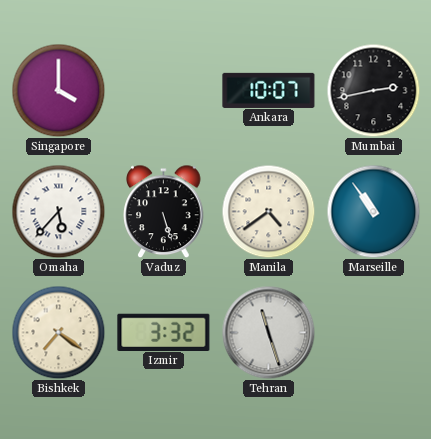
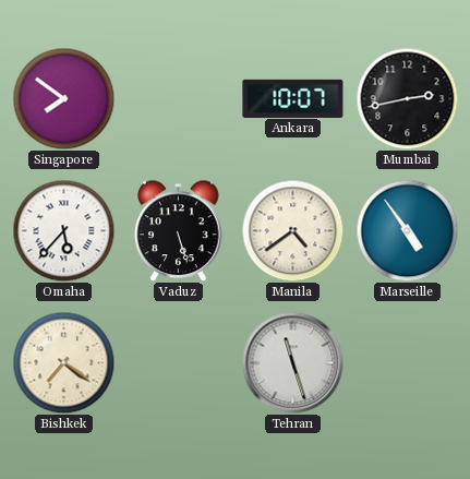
Singapore: 4:00 -> 7:51 (63, 98)
Marseille: 10:54 -> 4:54 (407, 230)
Izmir: 3:32 -> none (164, 332)
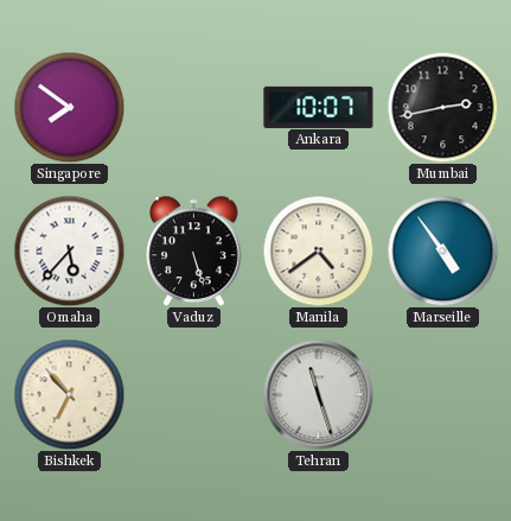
Bishkek: 7:21 -> 6:53 (69, 394)
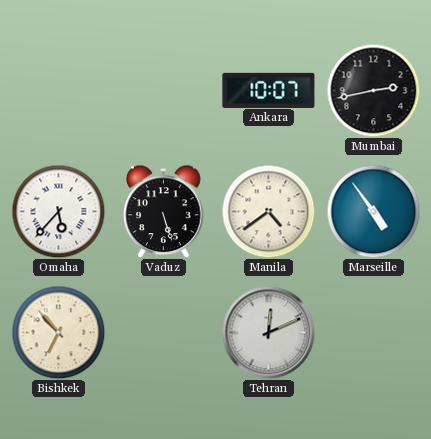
Singapore: 7:51 -> none (69, 107)
Tehran: 11:27 -> 12:11 (268, 332)
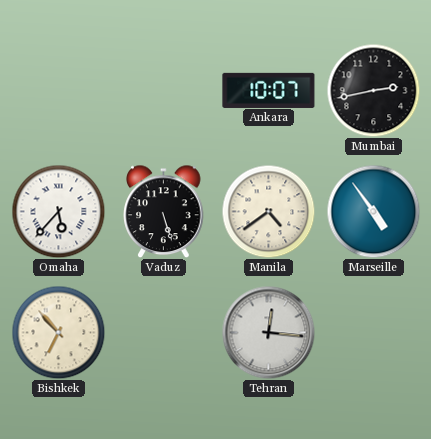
Tehran: 12:11 -> 12:16 (268, 332)
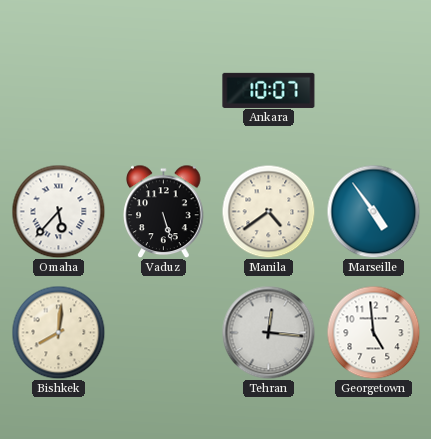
Mumbai: 2:43 -> none (373, 90)
Bishkek: 6:53 -> 8:01 (58, 332)
Georgetown: none -> 4:59 (373, 332)
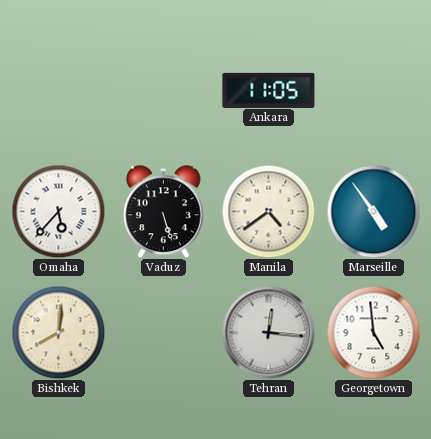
Ankara: 10:07 -> 11:05 (269, 90)
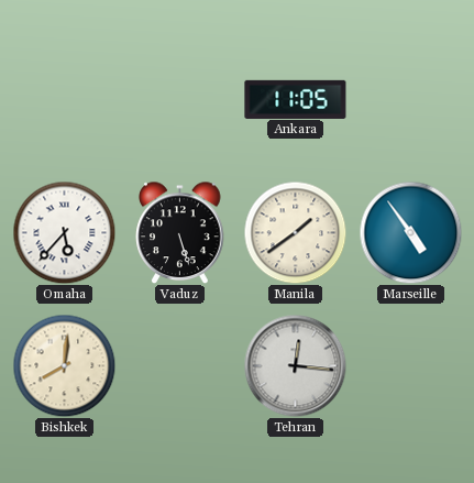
Manila: 4:39 -> 1:39 (295, 232)
Georgetown: 4:59 -> none (373, 332)
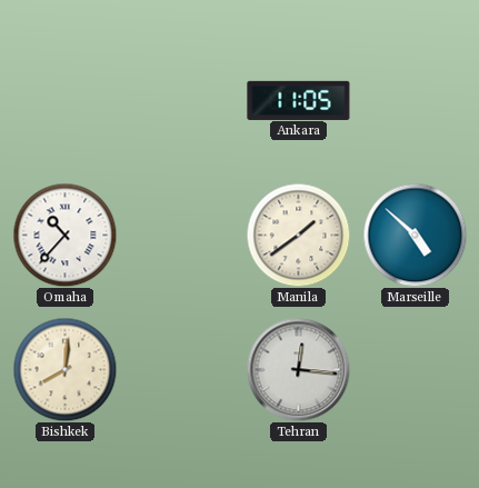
Omaha: 5:37 -> 10:37 (64, 235)
Vaduz: 5:27 -> none (180, 232)
Marseille: 4:54 -> 4:52 (415, 235)
